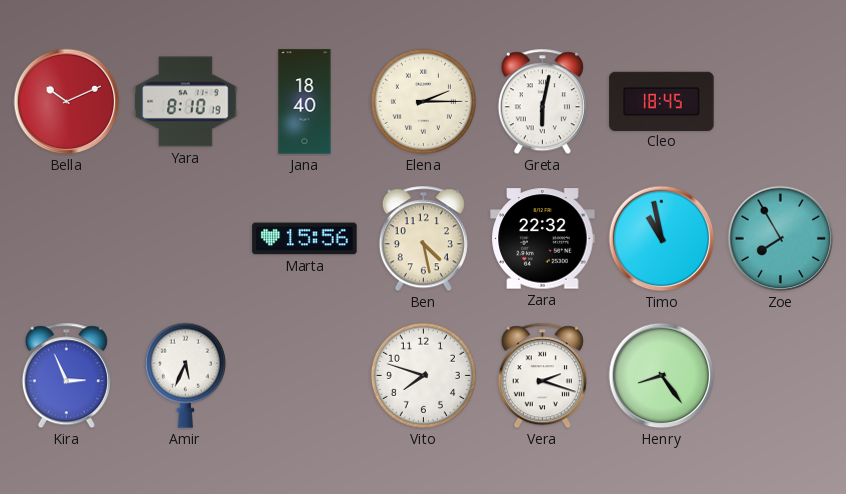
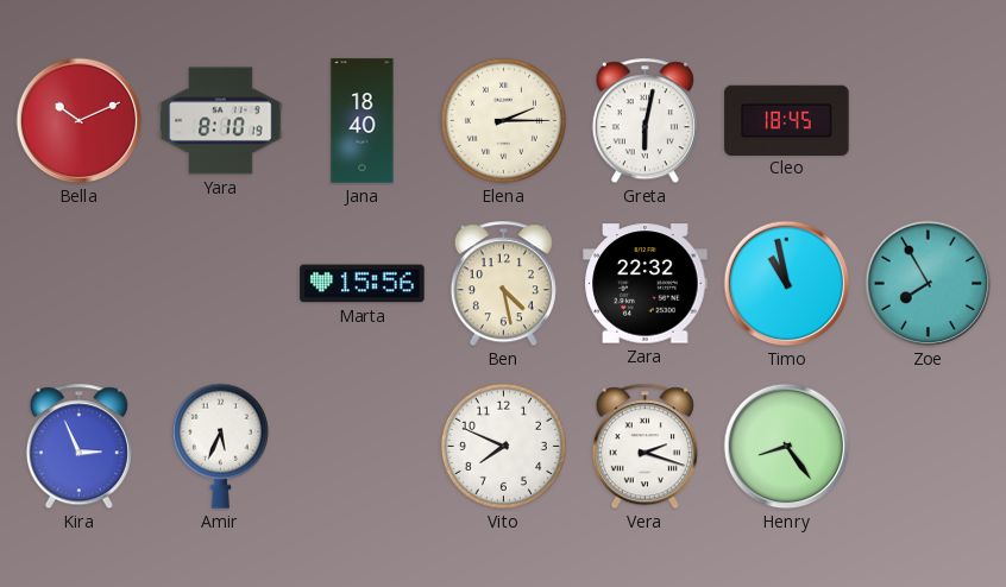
Vito: 7:48 -> 7:49 (503, 446)
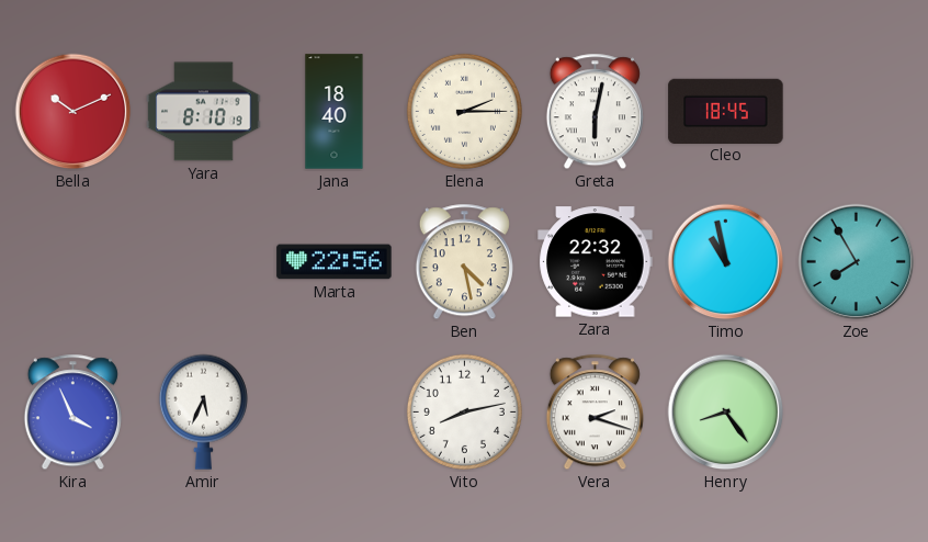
Marta: 15:56 -> 22:56 (335, 262)
Kira: 2:56 -> 3:56 (72, 413)
Vito: 7:49 -> 8:13 (464, 411)
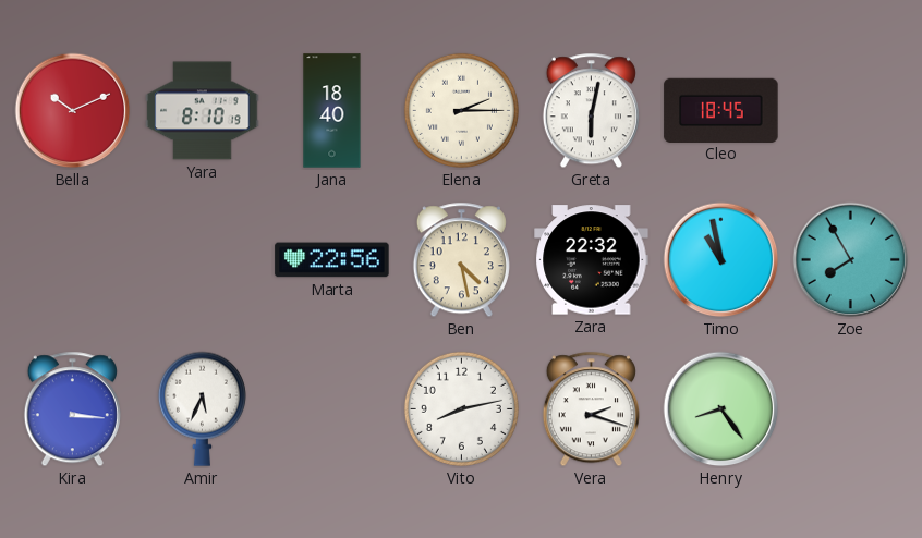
Kira: 3:56 -> 3:16 (72, 409)
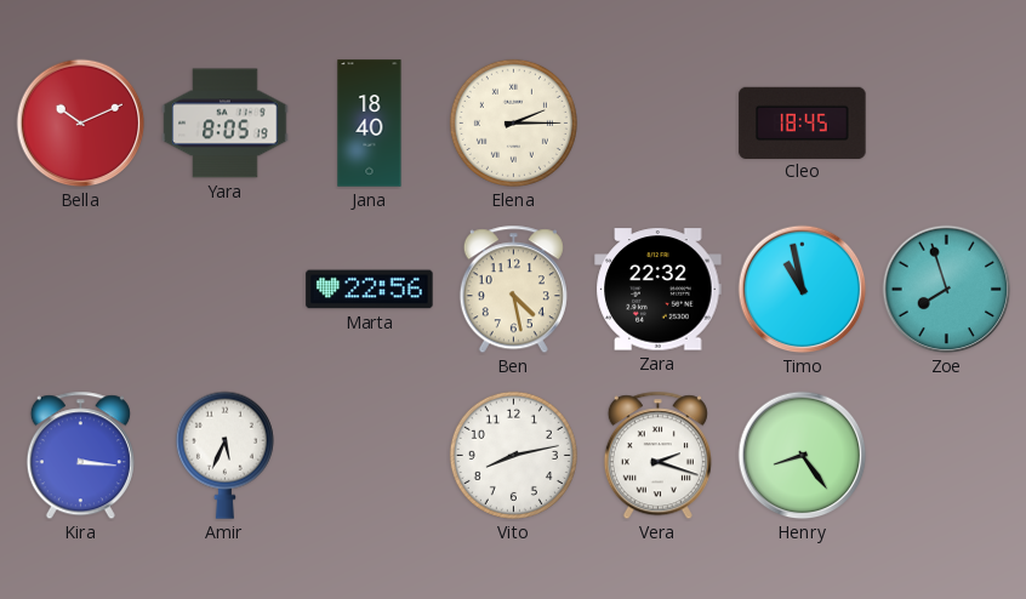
Yara: 8:10 -> 8:05 (226, 124)
Greta: 6:02 -> none (591, 111)
Zoe: 7:55 -> 7:57 (947, 290)
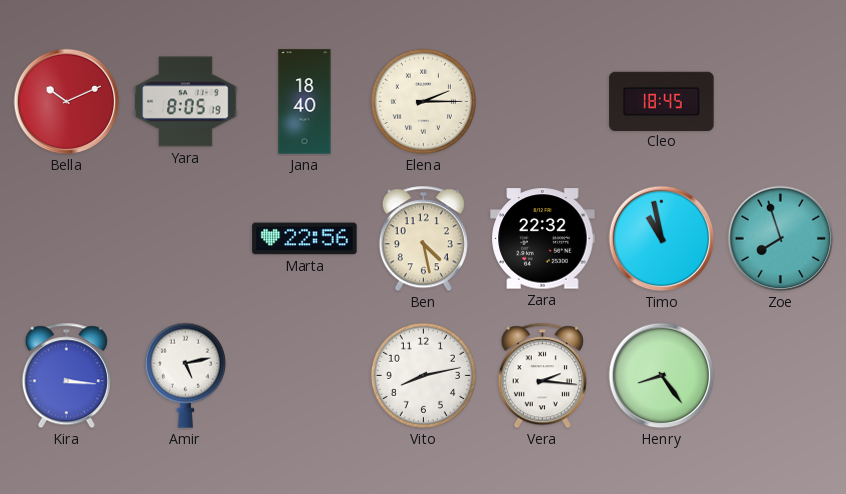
Amir: 5:34 -> 5:13 (185, 375)
Vera: 2:18 -> 2:16 (542, 376)
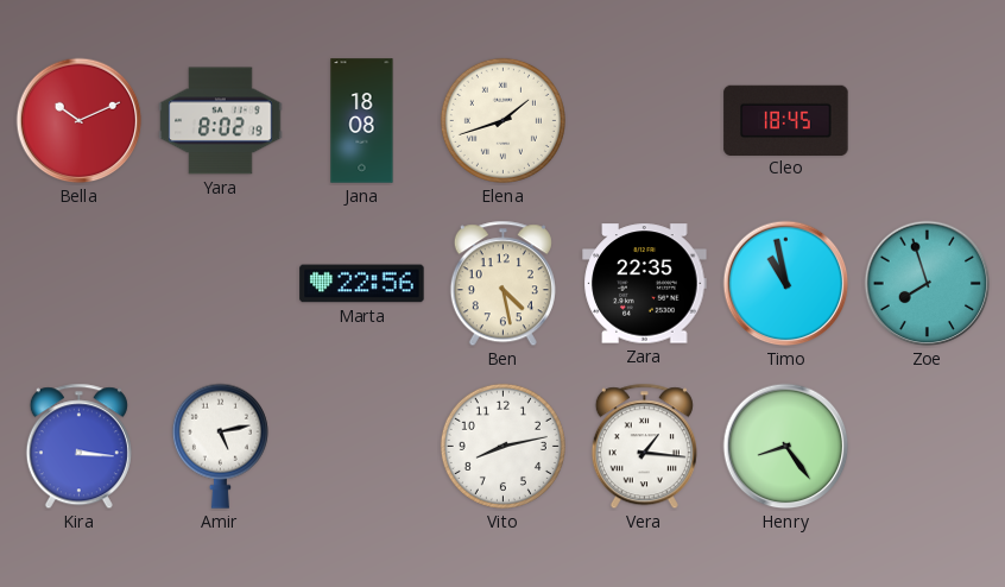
Yara: 8:05 -> 8:02 (221, 121)
Jana: 18:40 -> 18:08 (362, 121)
Elena: 2:15 -> 1:42 (502, 120)
Zara: 22:32 -> 22:35 (645, 284)
Vera: 2:16 -> 1:16 (644, 447)
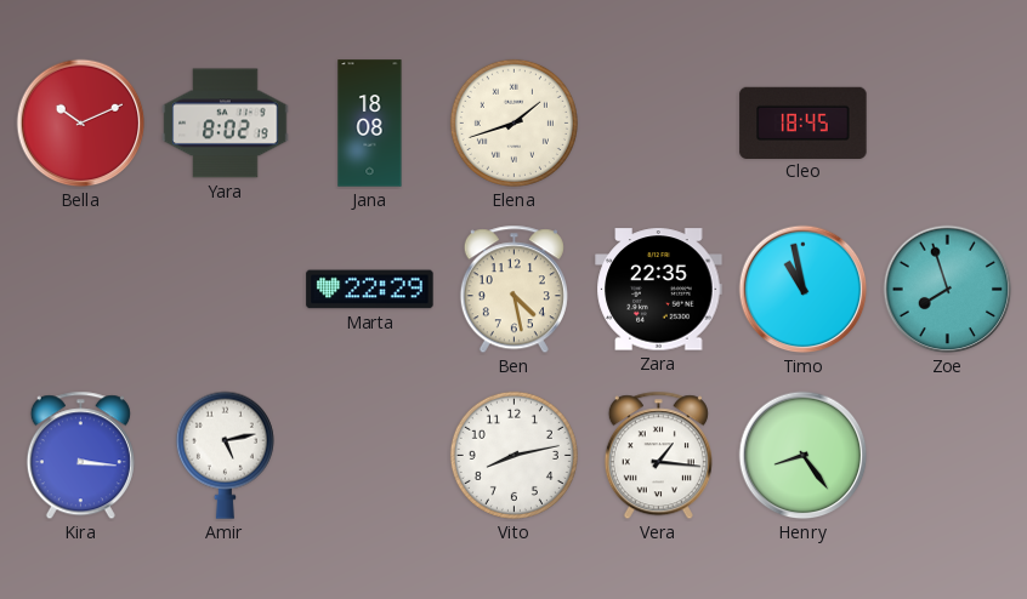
Marta: 22:56 -> 22:29 (370, 290)
